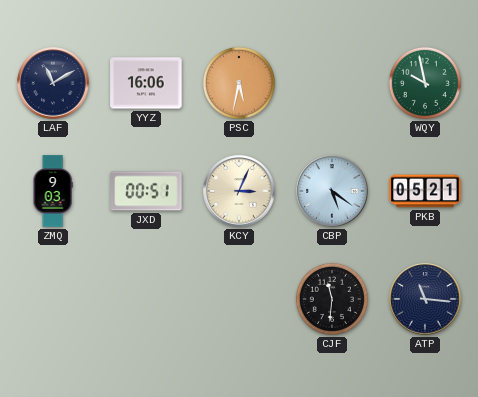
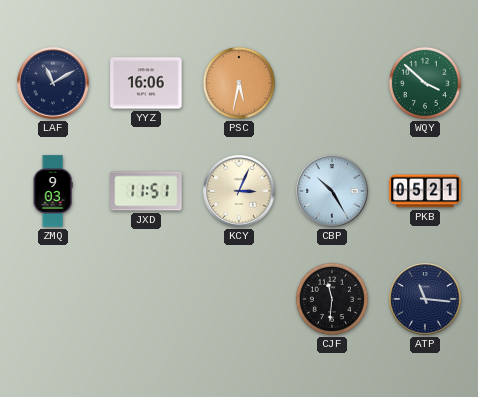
WQY: 9:58 -> 3:52 (425, 83)
JXD: 00:51 -> 11:51 (146, 191)
CBP: 5:21 -> 10:25 (332, 191)
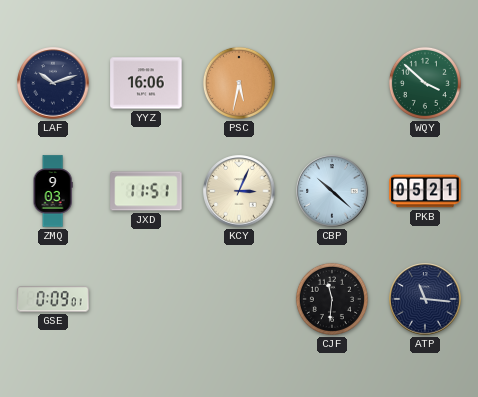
LAF: 11:10 -> 10:12 (53, 83)
CBP: 10:25 -> 10:22 (332, 191)
GSE: none -> 0:09 (53, 299)
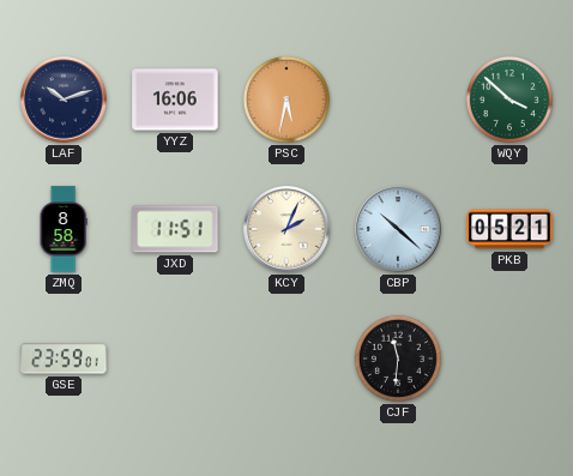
ZMQ: 9:03 -> 8:58 (64, 229)
KCY: 3:04 -> 2:04 (286, 229)
GSE: 0:09 -> 23:59 (64, 358)
ATP: 11:16 -> none (425, 299)
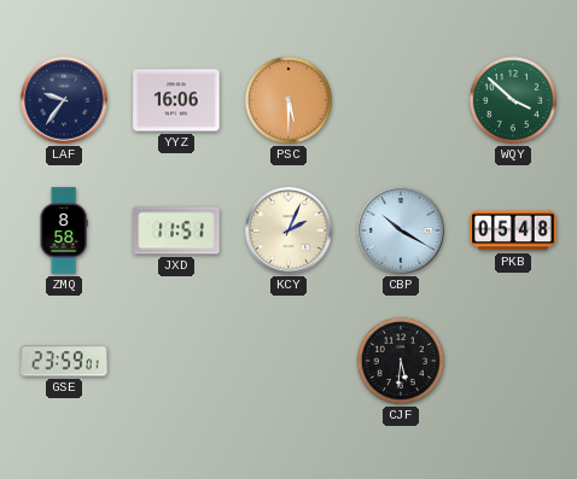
LAF: 10:12 -> 9:36 (64, 100)
PSC: 5:32 -> 5:30 (288, 100)
CBP: 10:22 -> 10:20 (401, 230)
PKB: 05:21 -> 05:48 (513, 230)
CJF: 11:31 -> 5:31 (401, 361)
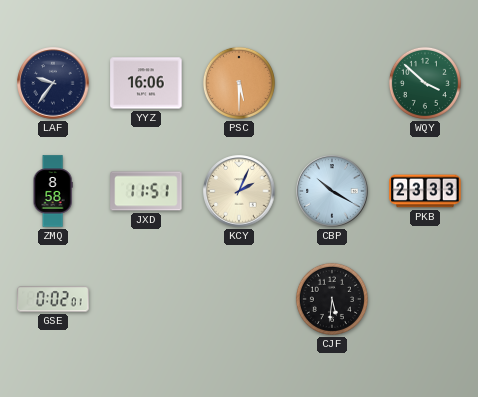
PKB: 05:48 -> 23:33 (425, 191)
GSE: 23:59 -> 0:02 (53, 299)
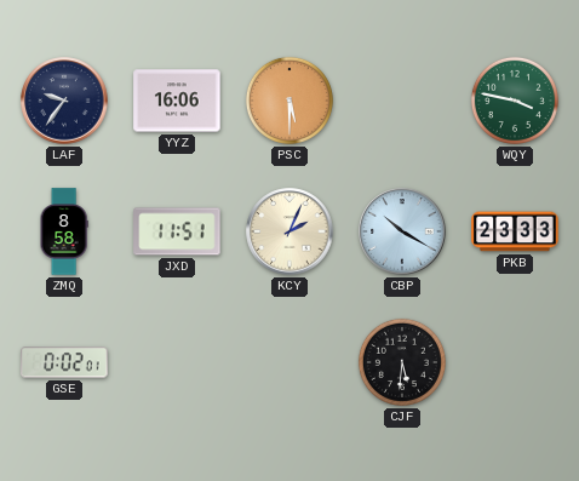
WQY: 3:52 -> 3:47 (515, 101)
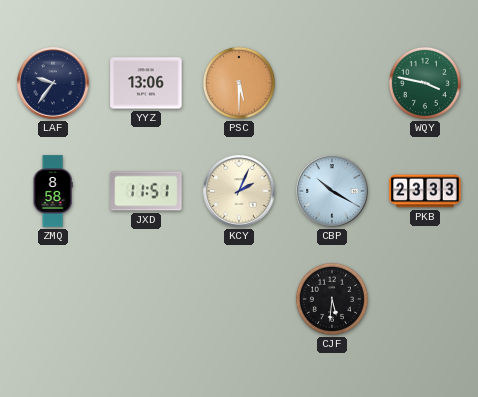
YYZ: 16:06 -> 13:06 (146, 83)
GSE: 0:02 -> none (64, 362)
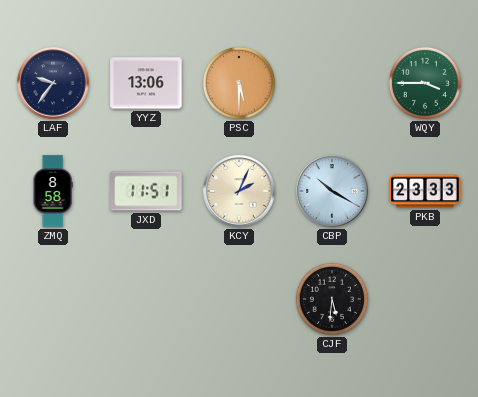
WQY: 3:47 -> 3:45 (425, 83)
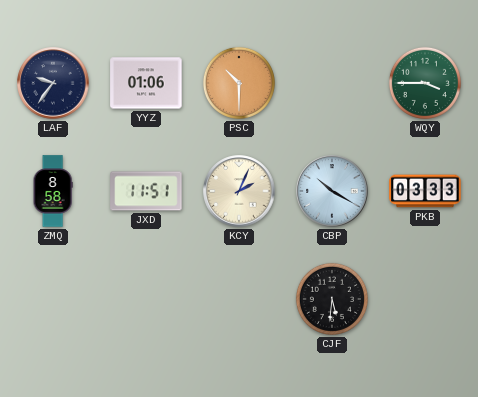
YYZ: 13:06 -> 01:06 (146, 83)
PSC: 5:30 -> 10:30 (239, 83)
PKB: 23:33 -> 03:33 (425, 191)
